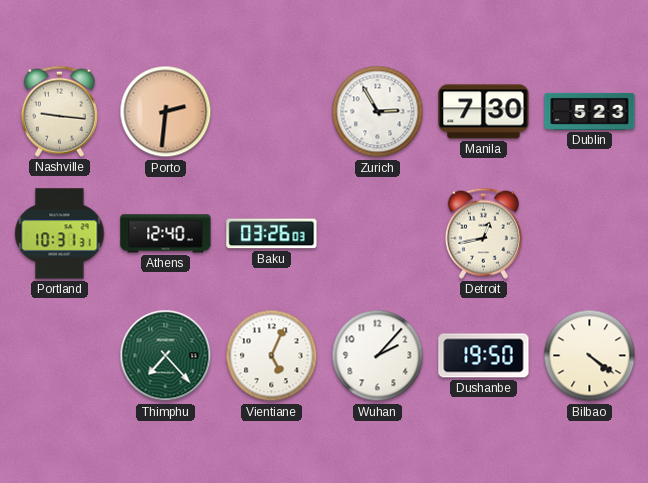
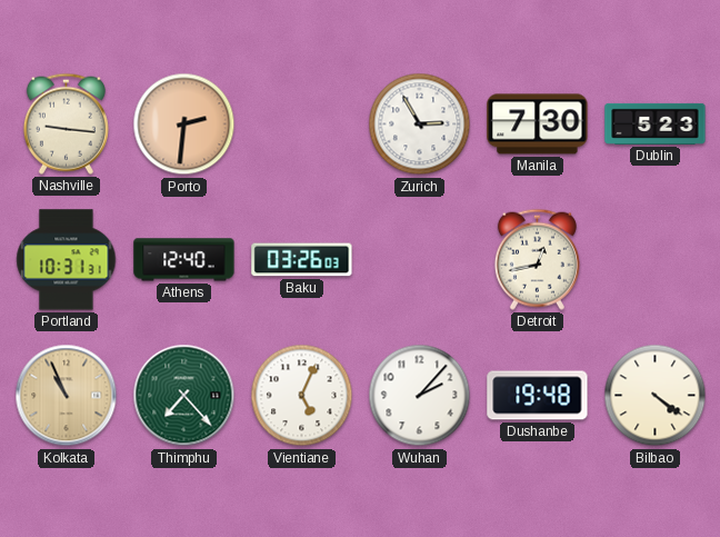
Kolkata: none -> 10:56 (67, 396)
Dushanbe: 19:50 -> 19:48 (538, 396)
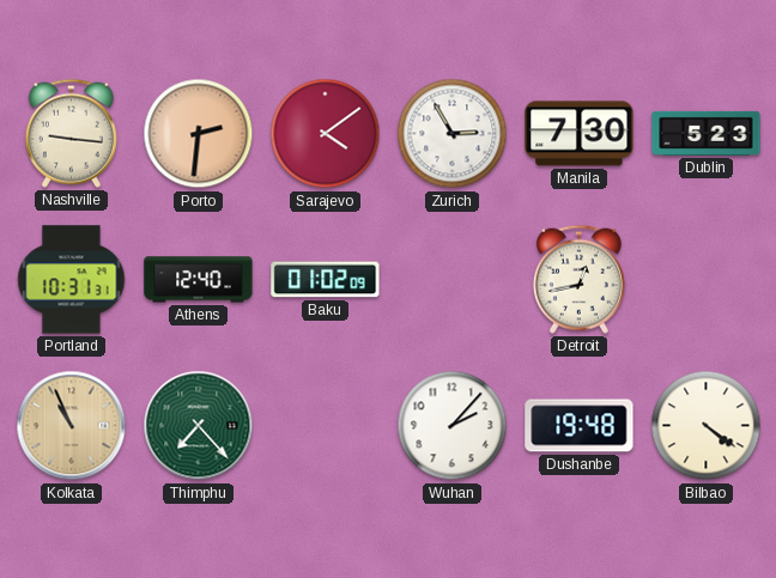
Sarajevo: none -> 4:09 (326, 134)
Baku: 03:26 -> 01:02 (326, 280)
Vientiane: 5:04 -> none (302, 396)
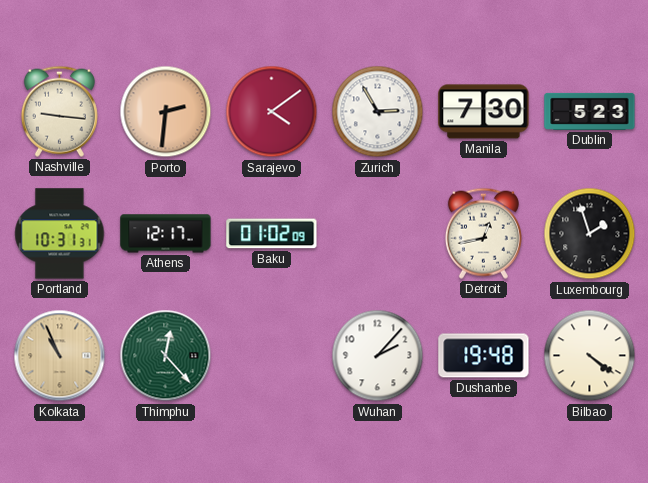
Athens: 12:40 -> 12:17 (166, 234)
Luxembourg: none -> 1:57 (590, 234)
Thimphu: 7:23 -> 12:23 (166, 356)
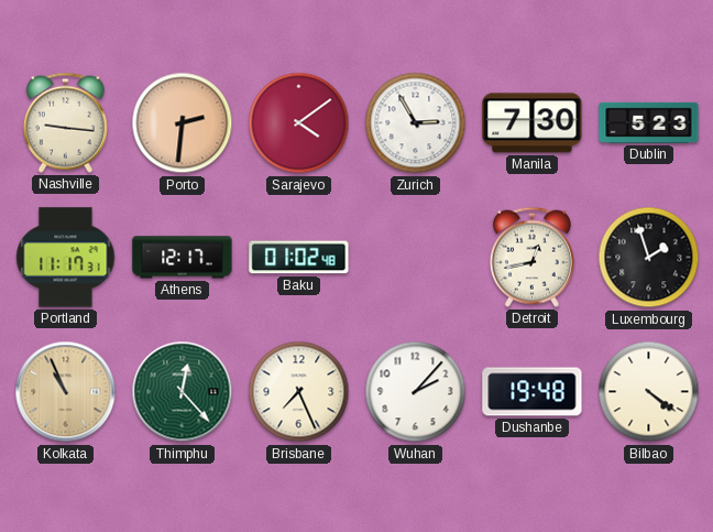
Portland: 10:31 -> 11:17 (66, 258)
Baku: 01:02:09 -> 01:02:48 (299, 258)
Brisbane: none -> 7:26 (299, 392)
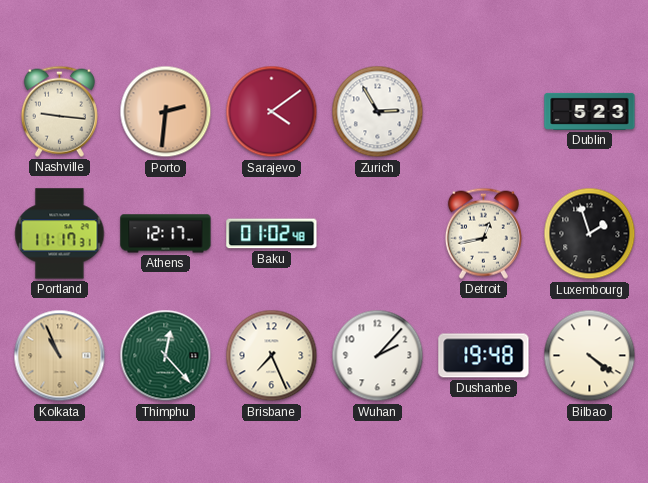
Manila: 7:30 -> none (533, 123)
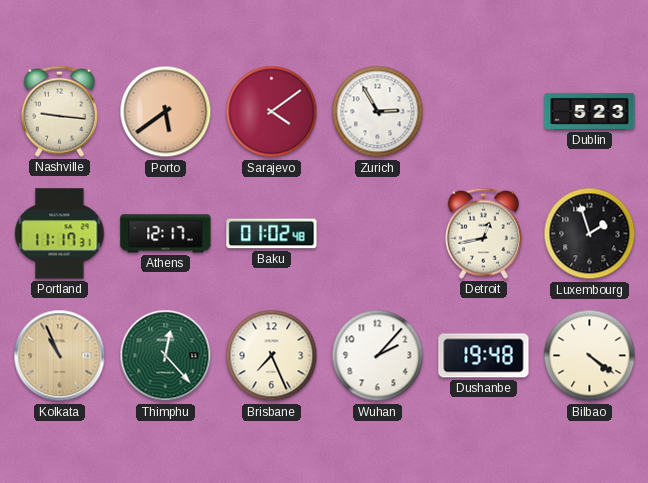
Porto: 2:31 -> 5:39 (166, 112)
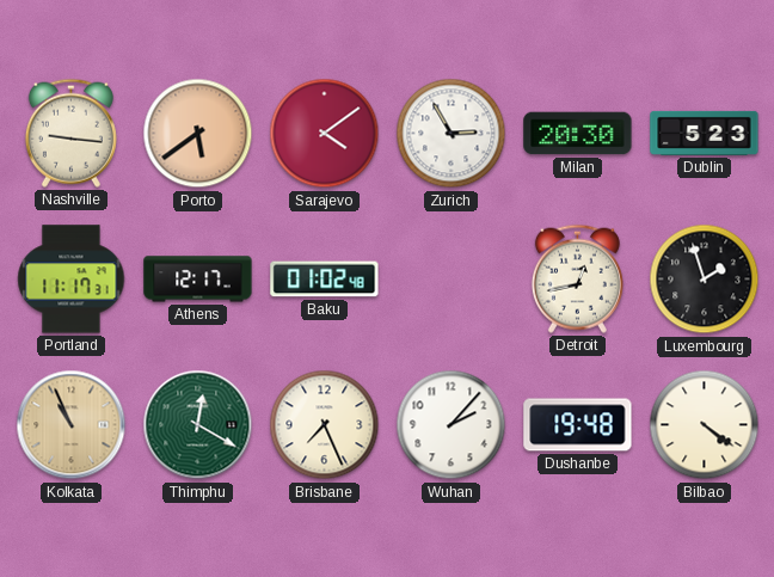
Milan: none -> 20:30 (578, 134)
Thimphu: 12:23 -> 12:20 (198, 425)
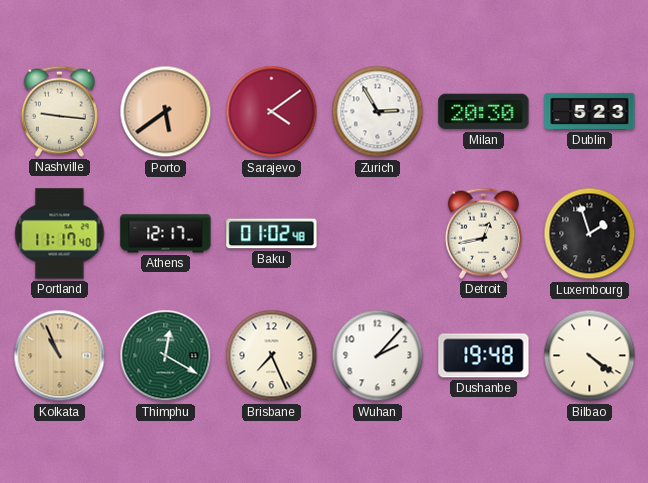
Portland: 11:17:31 -> 11:17:40 (60, 234)
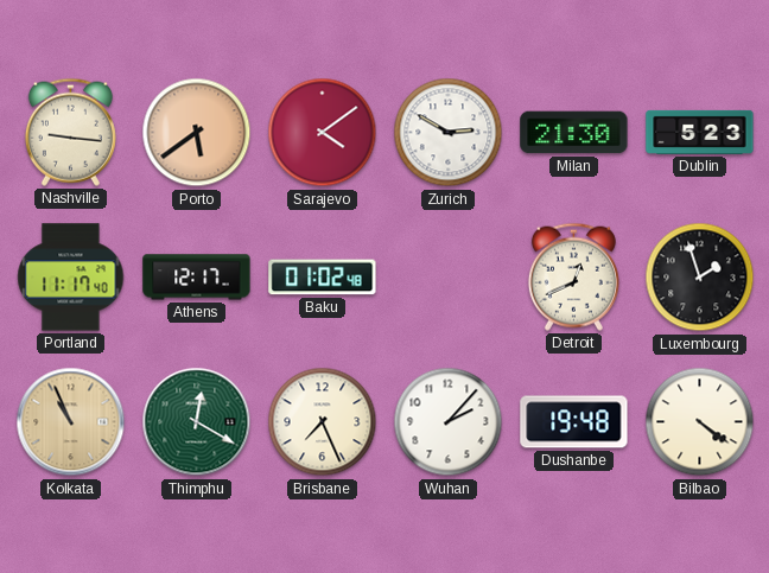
Zurich: 2:55 -> 2:50 (449, 133)
Milan: 20:30 -> 21:30 (574, 133)
Detroit: 12:43 -> 12:41 (573, 276)
